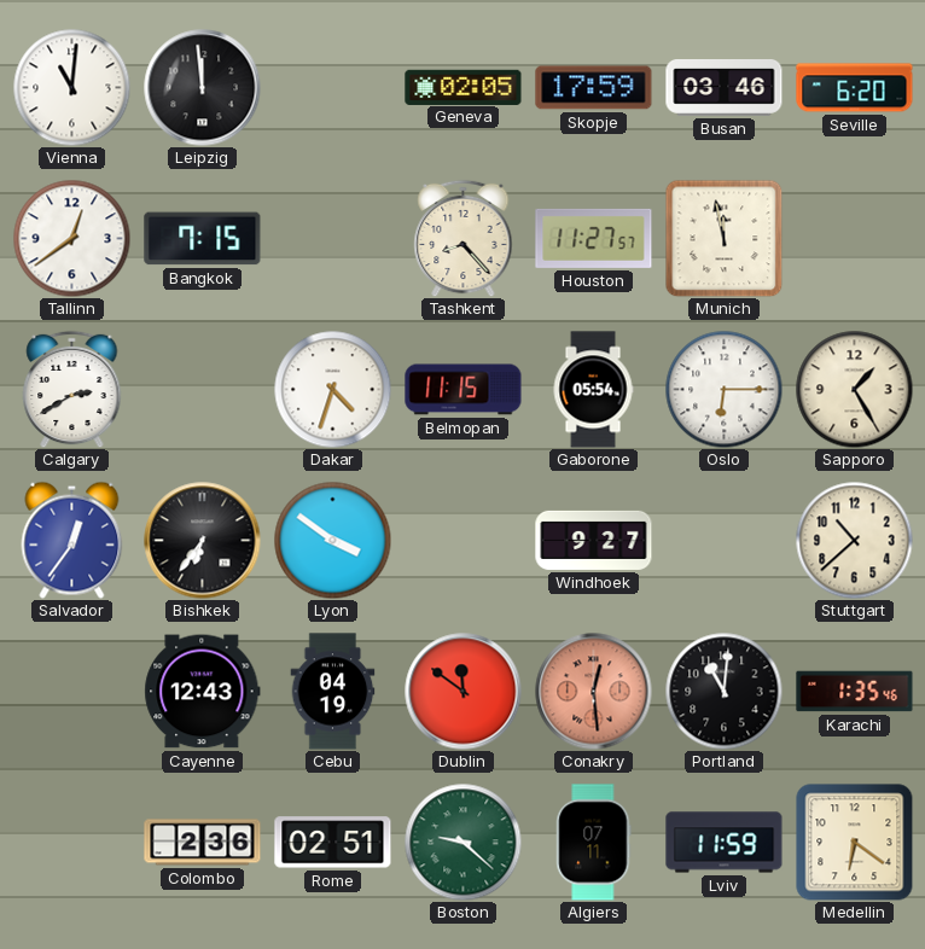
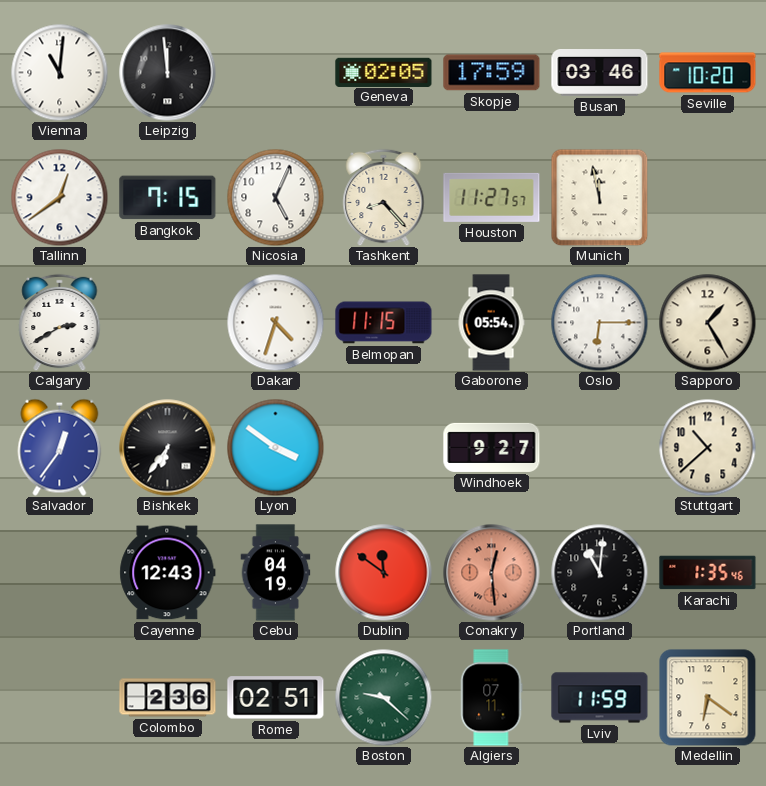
Seville: 6:20 -> 10:20 (708, 73)
Nicosia: none -> 5:04 (275, 197)
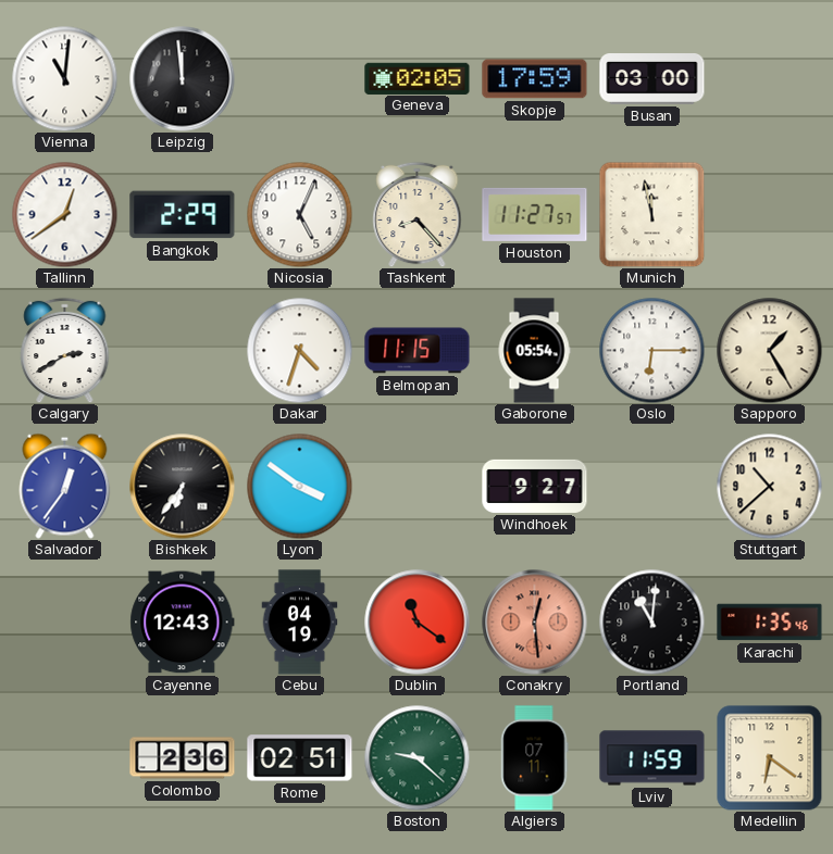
Busan: 03:46 -> 03:00 (652, 79)
Seville: 10:20 -> none (708, 73)
Bangkok: 7:15 -> 2:29 (183, 215)
Dublin: 11:51 -> 11:21 (418, 623)
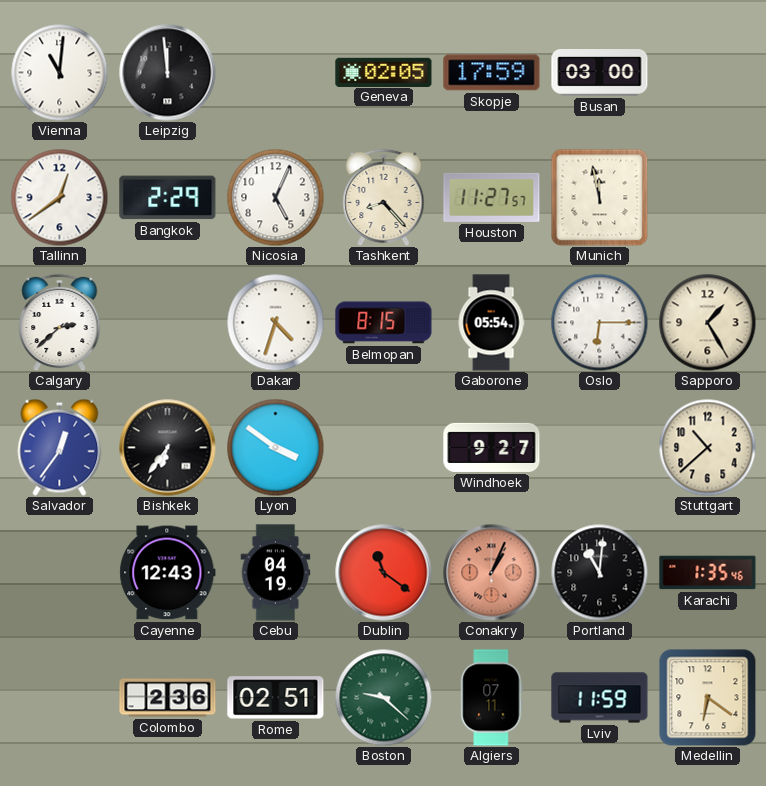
Calgary: 2:40 -> 2:38 (60, 322)
Belmopan: 11:15 -> 8:15 (384, 323)
Conakry: 12:29 -> 1:04 (492, 573)
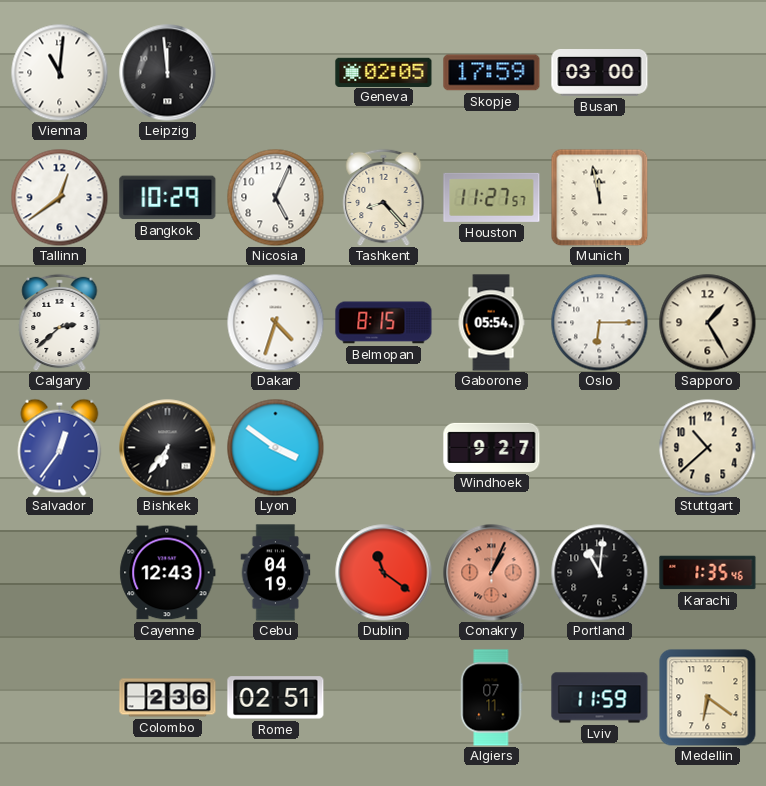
Bangkok: 2:29 -> 10:29 (168, 198)
Boston: 9:22 -> none (383, 697)
